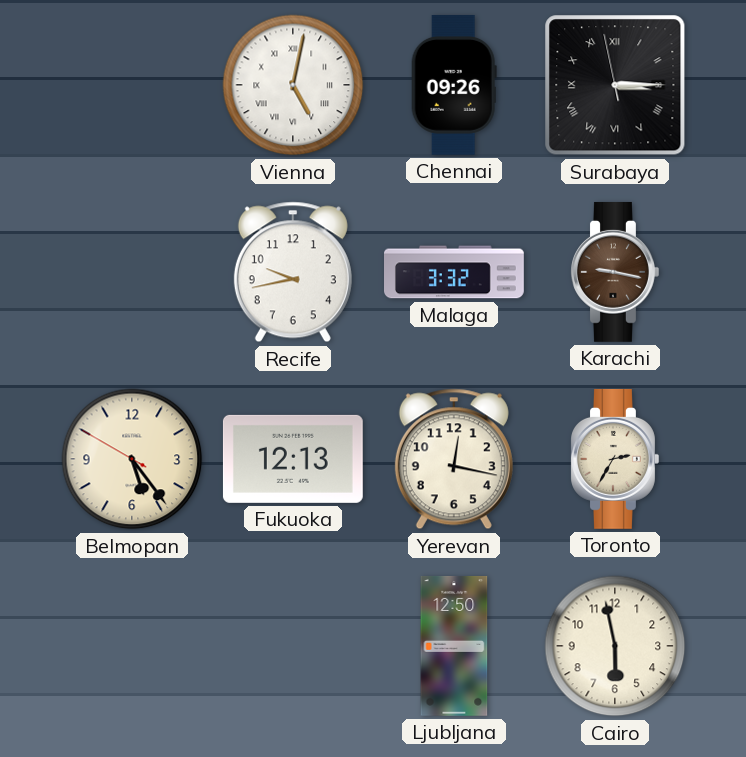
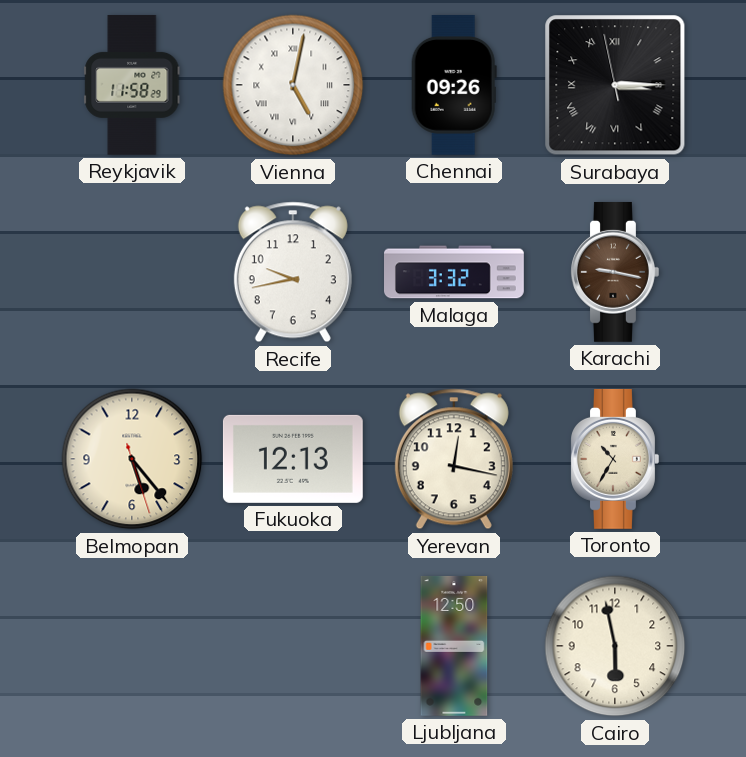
Reykjavik: none -> 11:58 (132, 85)
Belmopan: 5:23:50 -> 5:23:27 (132, 459)
Toronto: 2:35 -> 10:35 (615, 459)
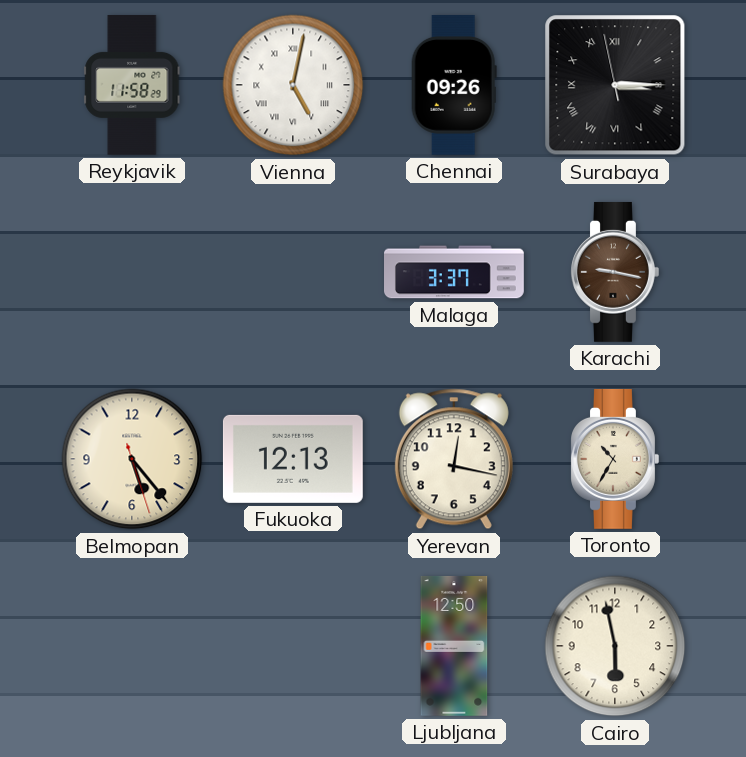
Recife: 9:43 -> none (293, 272)
Malaga: 3:32 -> 3:37 (455, 272)
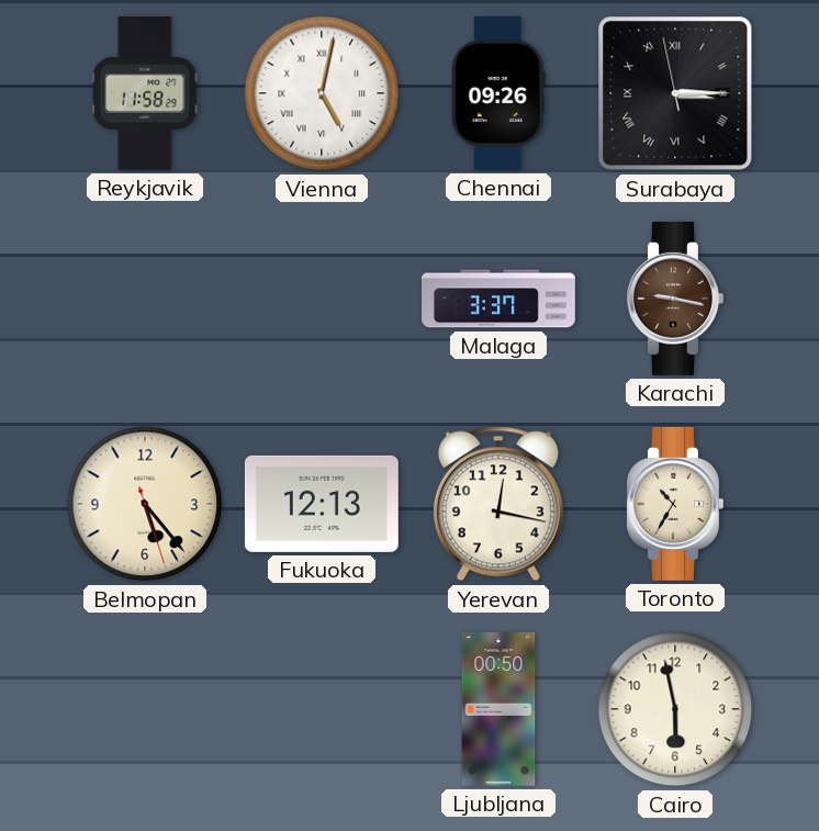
Ljubljana: 12:50 -> 00:50 (498, 709)
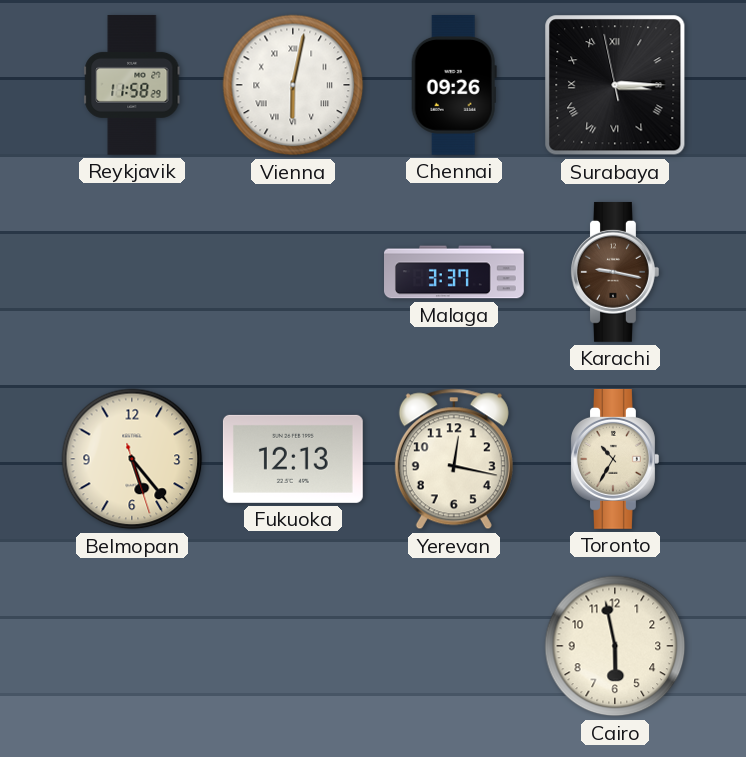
Vienna: 5:02 -> 6:02 (293, 85)
Ljubljana: 00:50 -> none (498, 709)
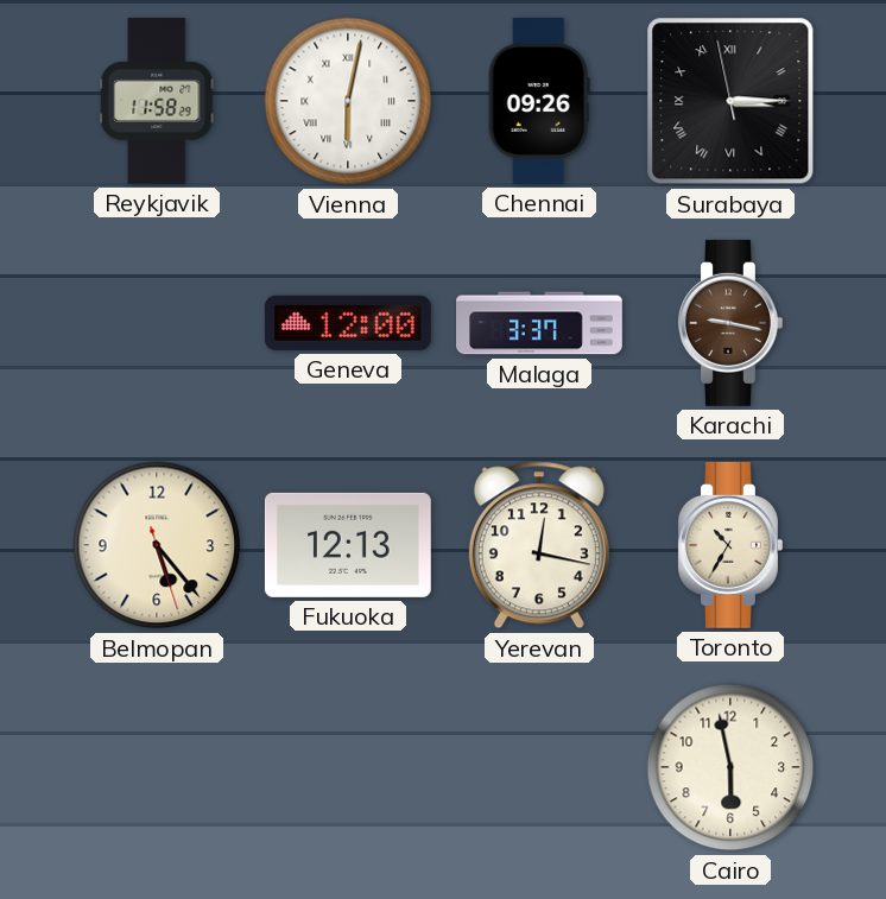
Geneva: none -> 12:00 (348, 323)
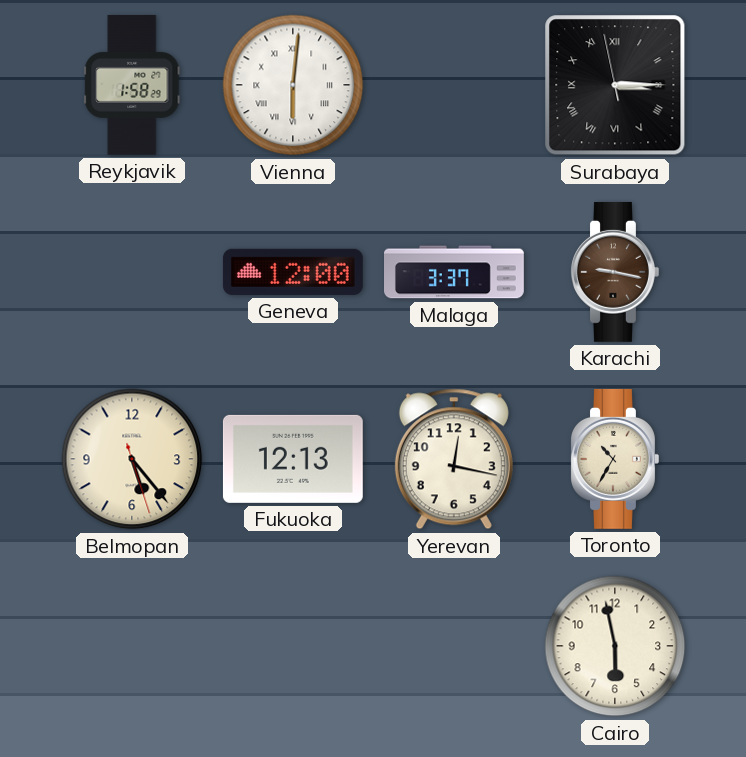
Reykjavik: 11:58 -> 1:58 (132, 85)
Vienna: 6:02 -> 6:01 (293, 85)
Chennai: 09:26 -> none (539, 101)
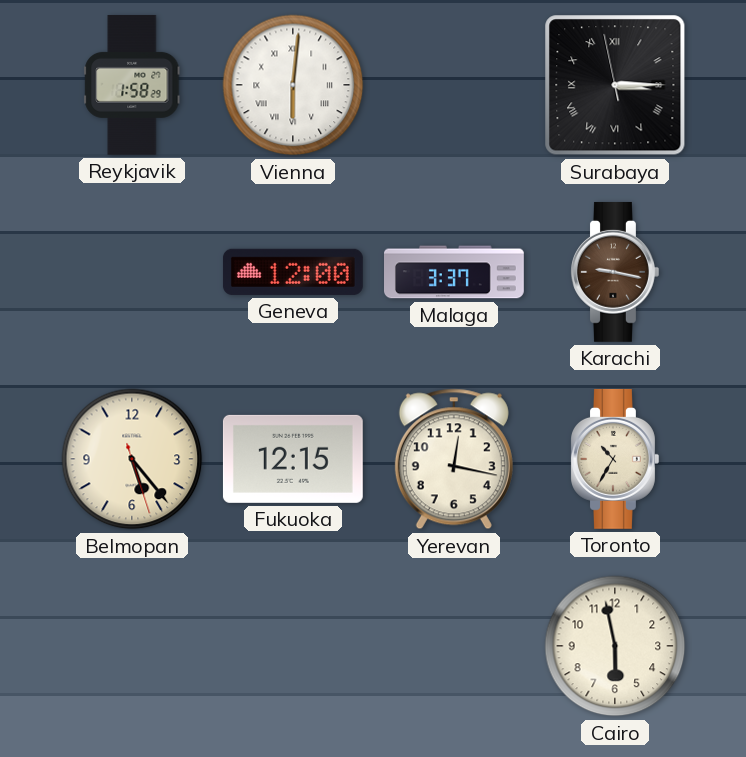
Fukuoka: 12:13 -> 12:15 (293, 459)
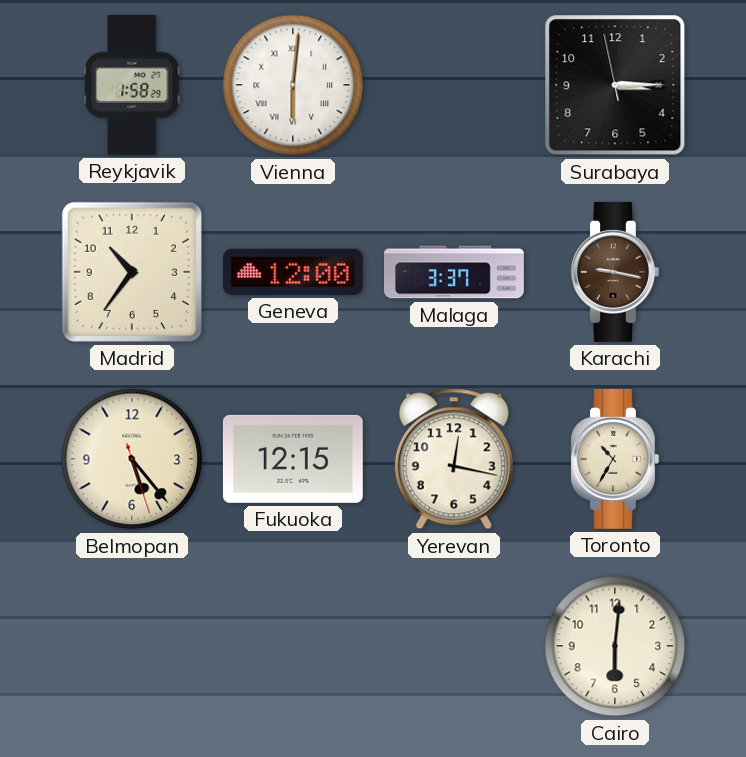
Surabaya numerals: Roman -> Arabic (615, 85)
Madrid: none -> 10:36 (132, 272)
Cairo: 5:58 -> 6:01 (615, 646)
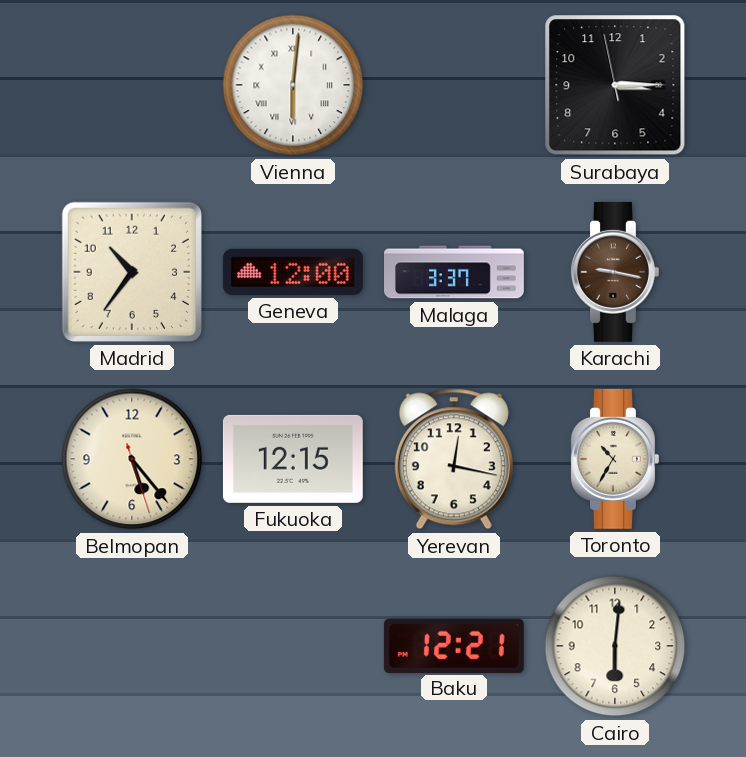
Reykjavik: 1:58 -> none (132, 85)
Baku: none -> 12:21 (454, 645)
